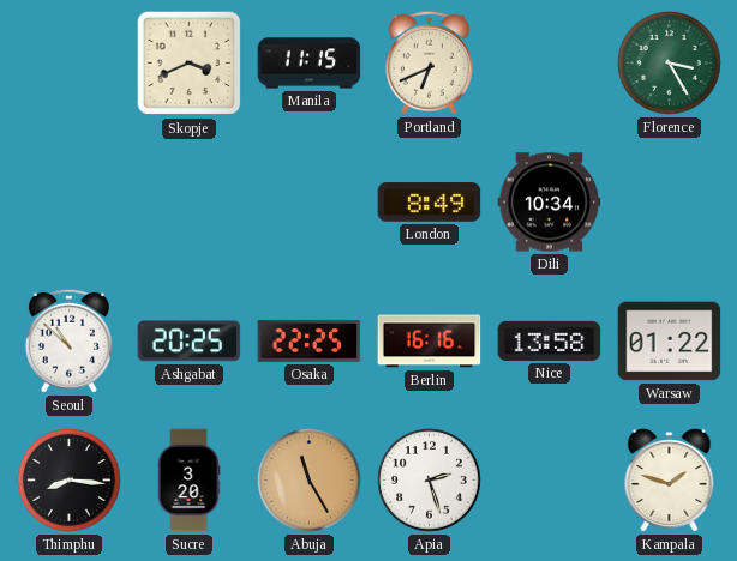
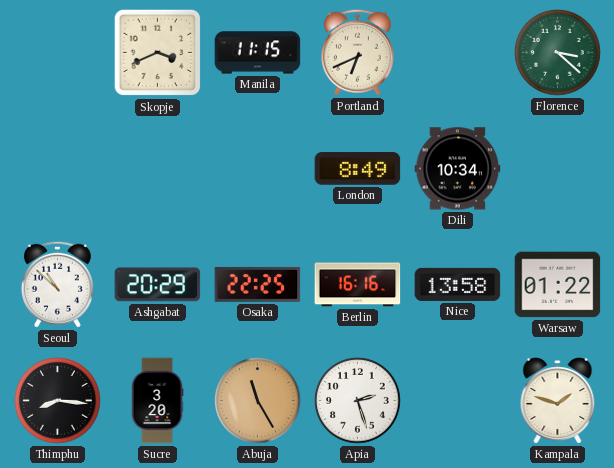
Florence: 3:25 -> 3:22 (558, 53)
Ashgabat: 20:25 -> 20:29 (158, 285)
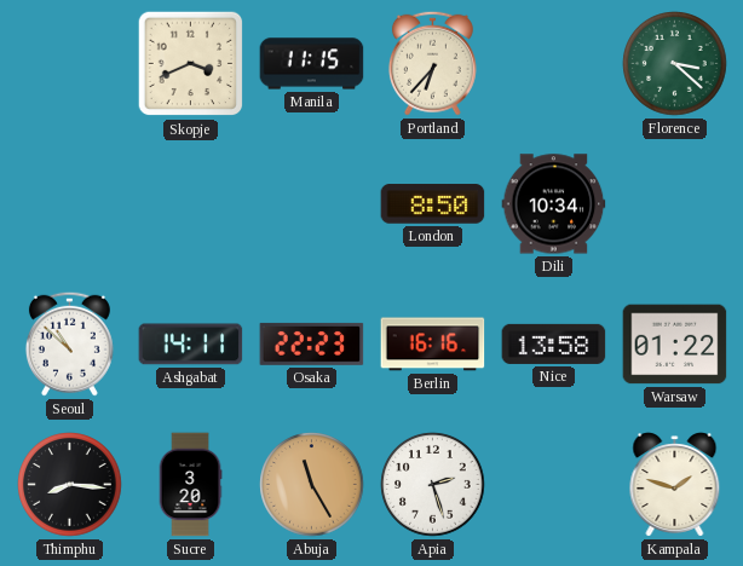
Portland: 6:41 -> 6:37 (432, 63)
London: 8:49 -> 8:50 (433, 204)
Ashgabat: 20:29 -> 14:11 (191, 345)
Osaka: 22:25 -> 22:23 (312, 343)
